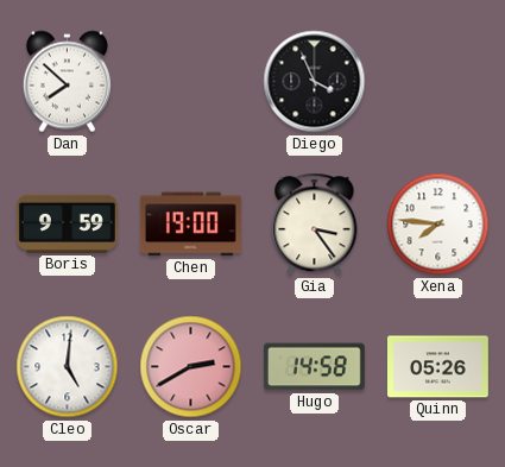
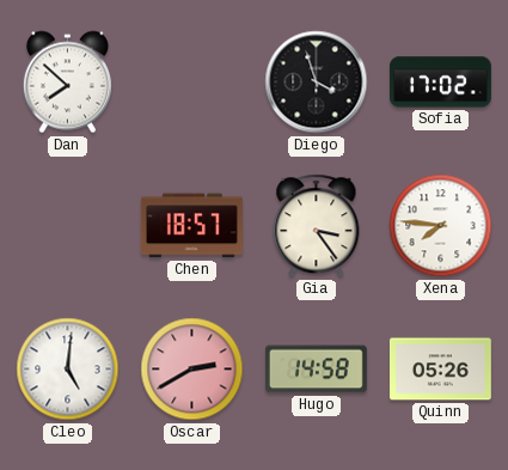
Diego: 3:56 -> 3:57 (317, 83)
Sofia: none -> 17:02 (440, 83)
Boris: 9:59 -> none (67, 223)
Chen: 19:00 -> 18:57 (191, 226)
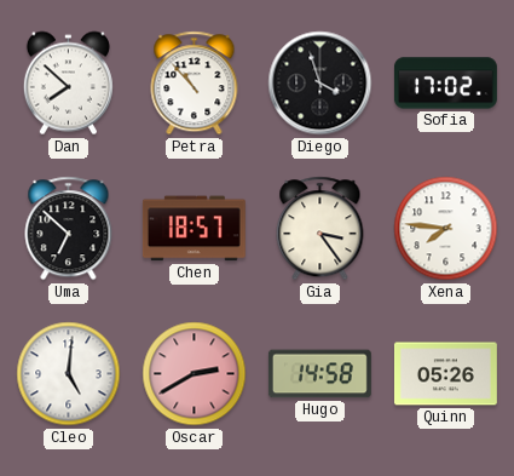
Petra: none -> 10:53 (195, 84)
Uma: none -> 6:52 (69, 229)
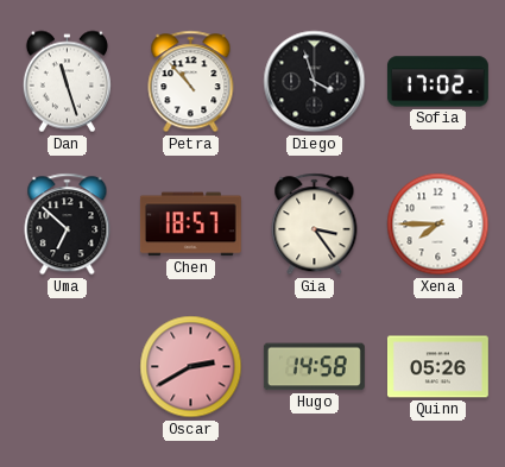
Dan: 7:52 -> 11:27 (67, 82)
Xena: 7:46 -> 7:45 (438, 225)
Cleo: 5:01 -> none (69, 374)
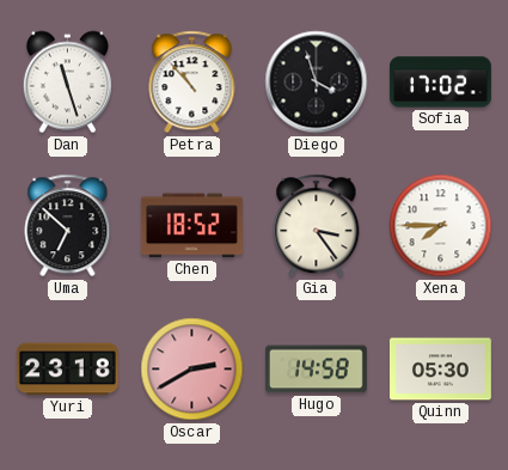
Chen: 18:57 -> 18:52 (191, 226)
Yuri: none -> 23:18 (67, 370)
Quinn: 05:26 -> 05:30 (440, 370)
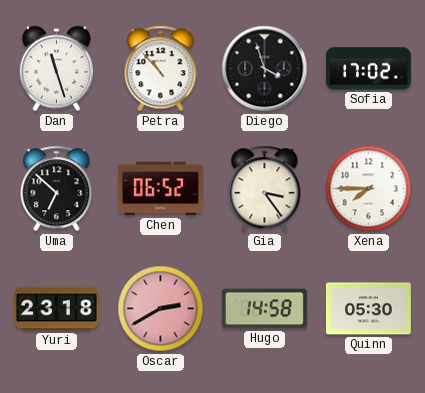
Chen: 18:52 -> 06:52 (160, 189)
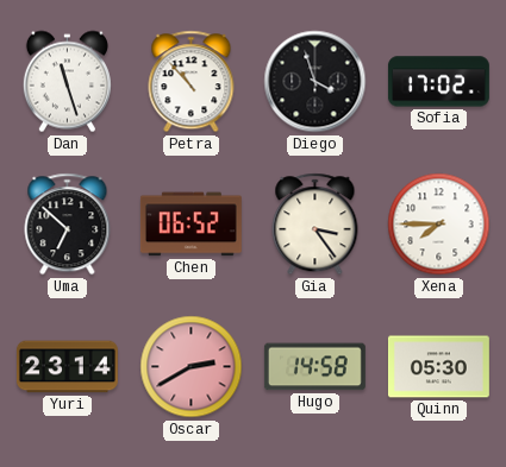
Yuri: 23:18 -> 23:14 (67, 367)
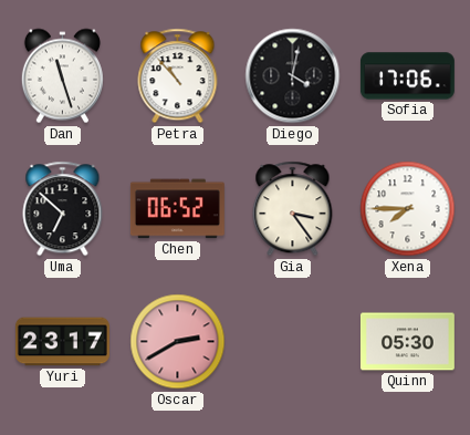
Diego: 3:57 -> 4:02 (293, 76)
Sofia: 17:02 -> 17:06 (407, 76)
Yuri: 23:14 -> 23:17 (62, 342)
Hugo: 14:58 -> none (314, 367)
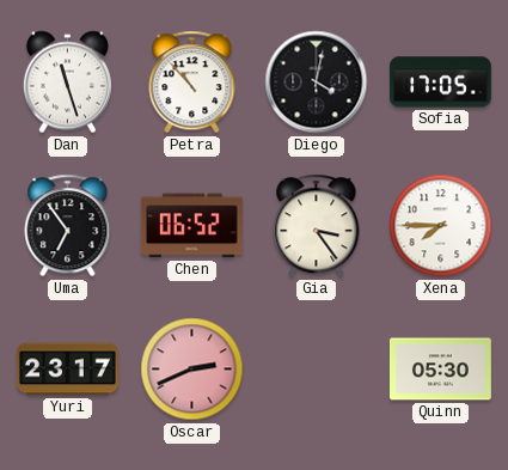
Sofia: 17:06 -> 17:05 (440, 83)
Uma: 6:52 -> 6:54 (68, 226)
Oscar: 2:40 -> 2:41 (192, 370)
